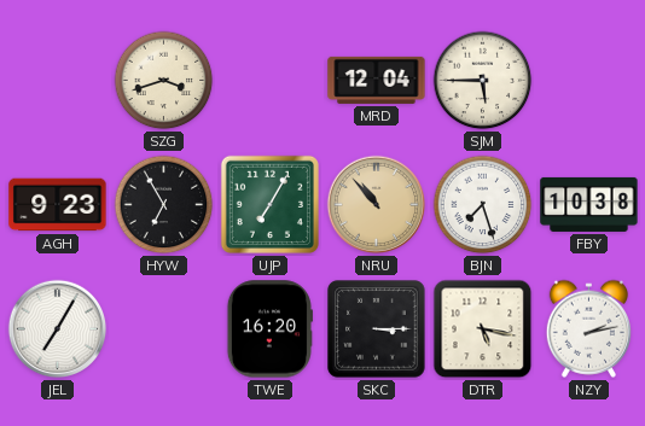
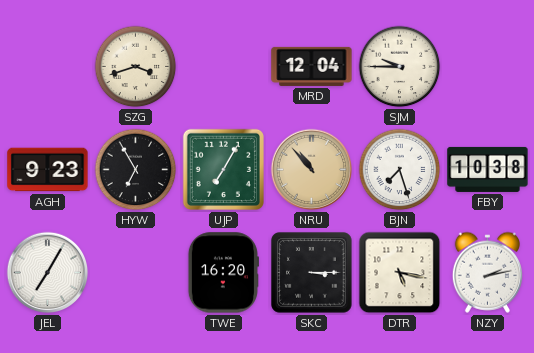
SJM: 5:45 -> 9:45 (400, 67)
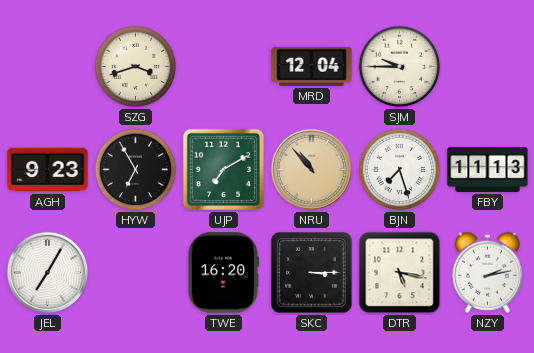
UJP: 7:05 -> 7:10 (223, 169)
FBY: 10:38 -> 11:13 (488, 169)
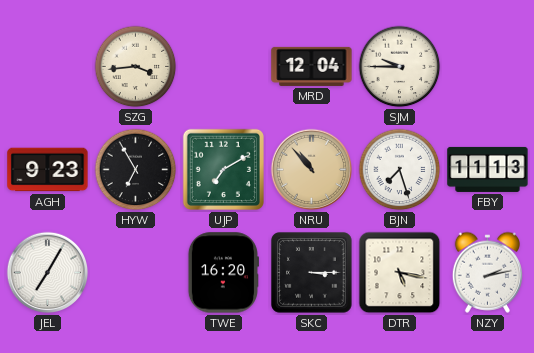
SZG: 3:42 -> 3:44 (136, 67)
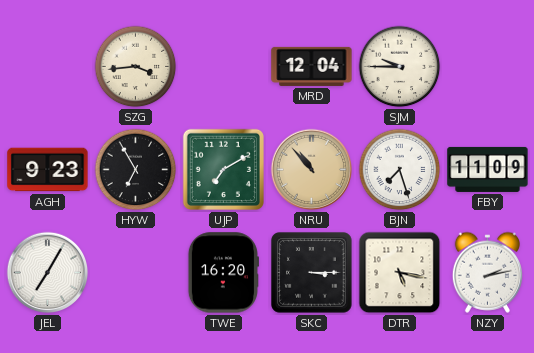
FBY: 11:13 -> 11:09 (488, 169)
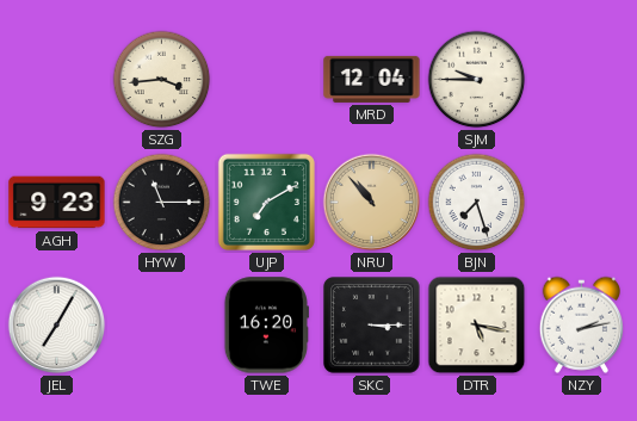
HYW: 6:55 -> 11:15 (162, 203)
FBY: 11:09 -> none (488, 169)
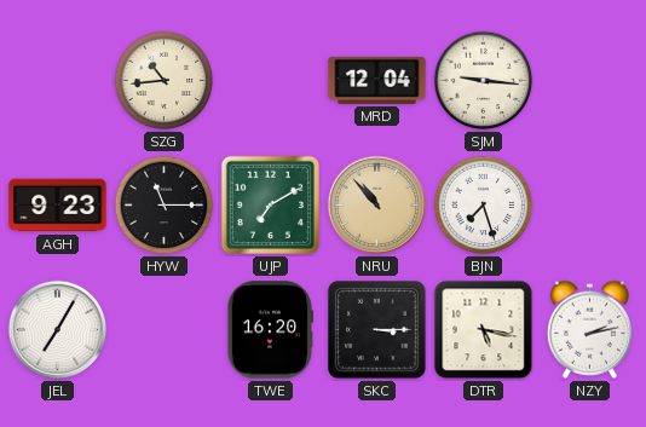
SZG: 3:44 -> 10:44 (165, 81)
SJM: 9:45 -> 9:16 (484, 81)
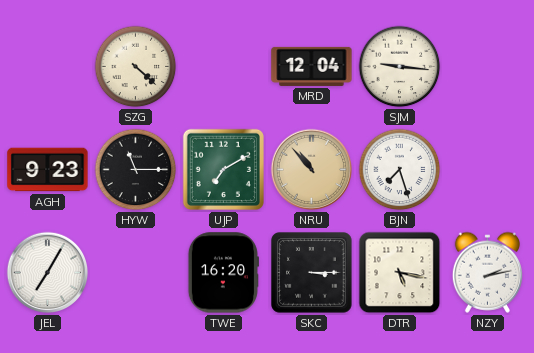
SZG: 10:44 -> 4:22 (136, 67)
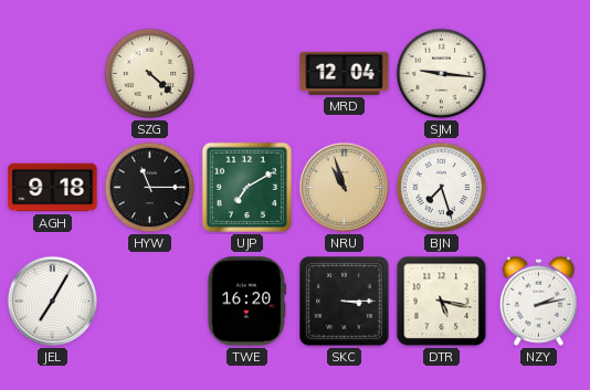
AGH: 9:23 -> 9:18 (53, 188)
NRU: 10:53 -> 10:57 (345, 188)
